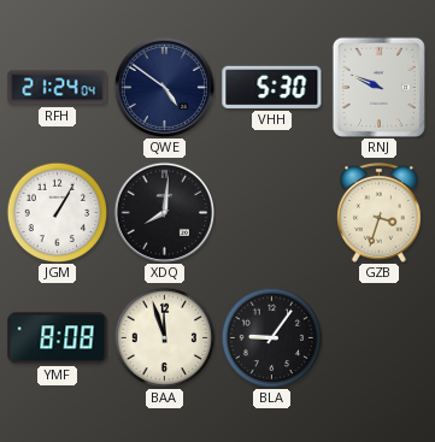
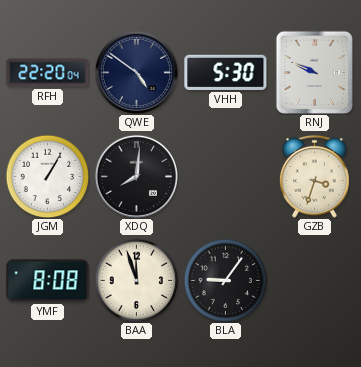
RFH: 21:24 -> 22:20 (48, 73)
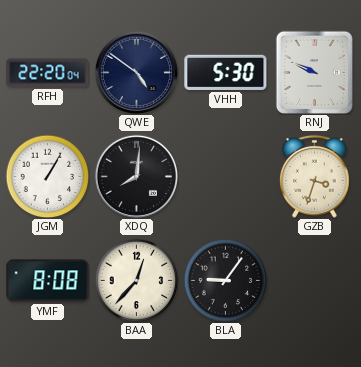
BAA: 11:57 -> 12:37 (136, 280)
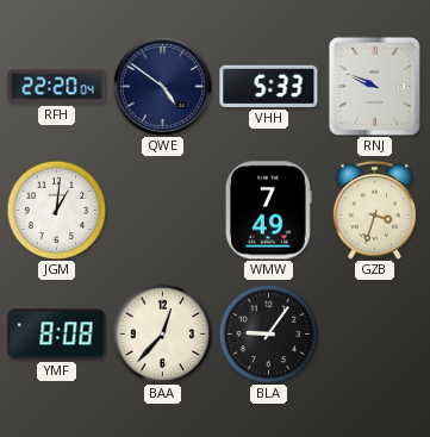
VHH: 5:30 -> 5:33 (269, 86)
JGM: 1:05 -> 1:01 (56, 210)
XDQ: 8:01 -> none (136, 176)
WMW: none -> 7:49 (269, 211)
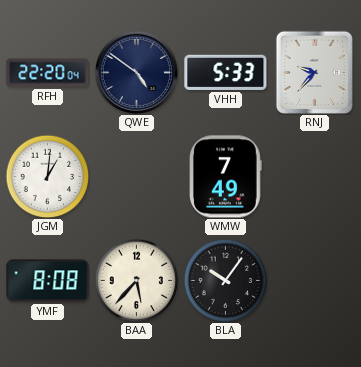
RNJ: 9:49 -> 9:37 (314, 72)
GZB: 3:33 -> none (375, 210)
BAA: 12:37 -> 5:37 (136, 280)
BLA: 9:06 -> 10:06 (225, 280)
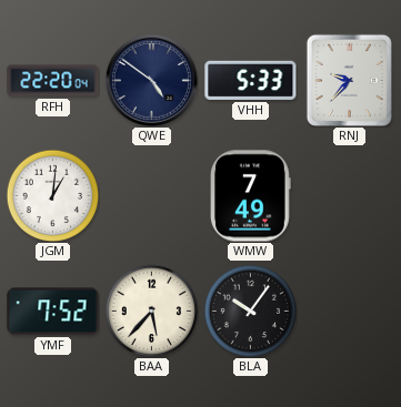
YMF: 8:08 -> 7:52 (53, 312)
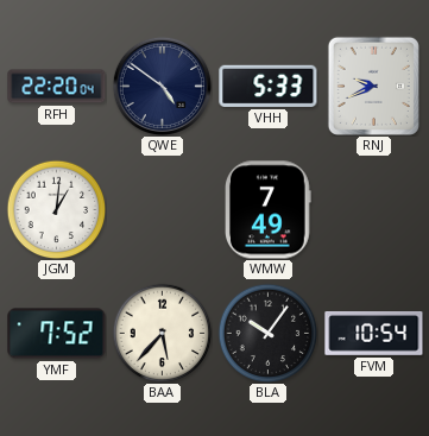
RNJ: 9:37 -> 9:41 (373, 86)
FVM: none -> 10:54 (374, 334)
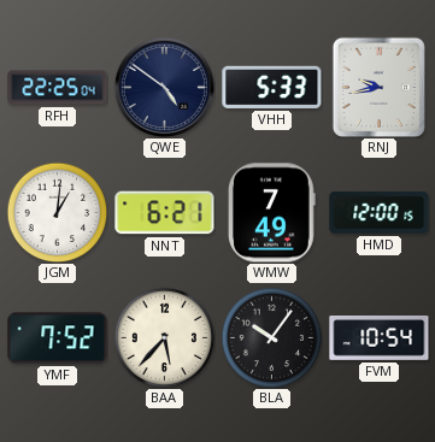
RFH: 22:20 -> 22:25 (58, 88)
RNJ: 9:41 -> 9:43 (378, 87)
NNT: none -> 6:21 (165, 213)
HMD: none -> 12:00 (380, 213)
